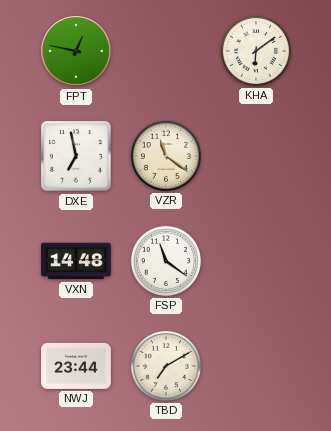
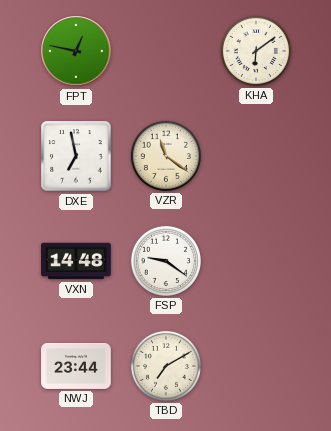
FSP: 11:21 -> 9:21 (166, 261)
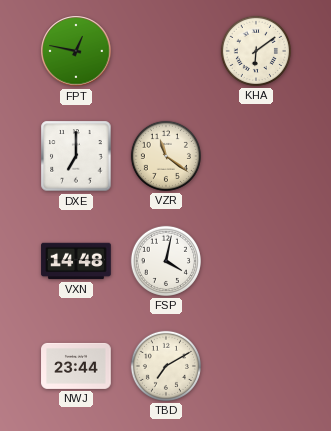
DXE: 6:58 -> 7:00 (76, 156)
FSP: 9:21 -> 4:02 (166, 261)
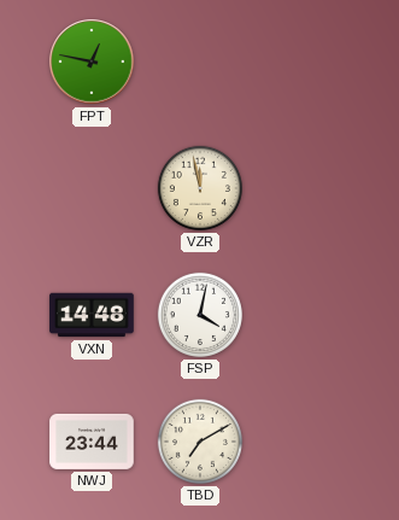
KHA: 6:09 -> none (256, 51)
DXE: 7:00 -> none (76, 156)
VZR: 11:21 -> 11:58 (200, 188)
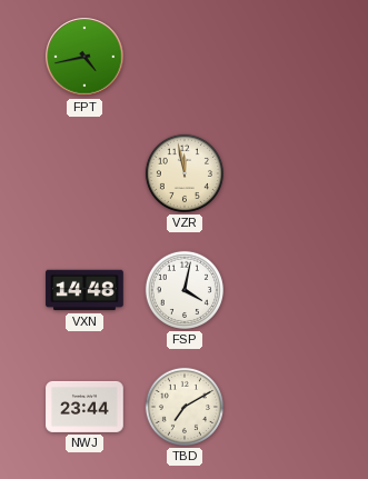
FPT: 12:47 -> 4:43 (84, 57)
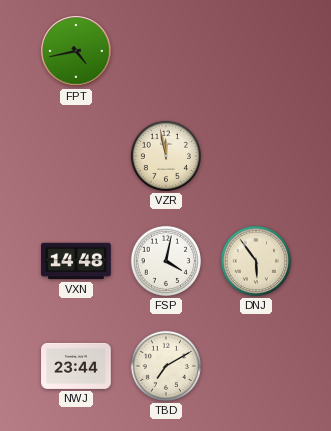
DNJ: none -> 5:54 (256, 261)
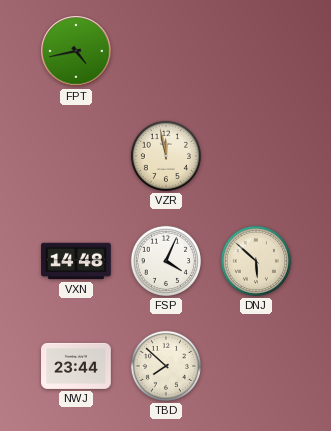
FSP: 4:02 -> 4:04 (166, 261)
DNJ: 5:54 -> 5:52 (256, 261)
TBD: 7:10 -> 7:52 (166, 366)
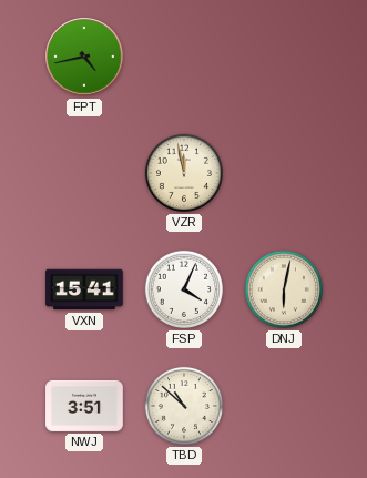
VXN: 14:48 -> 15:41 (84, 289)
DNJ: 5:52 -> 6:02 (284, 289)
NWJ: 23:44 -> 3:51 (84, 406)
TBD: 7:52 -> 10:52 (184, 406)
